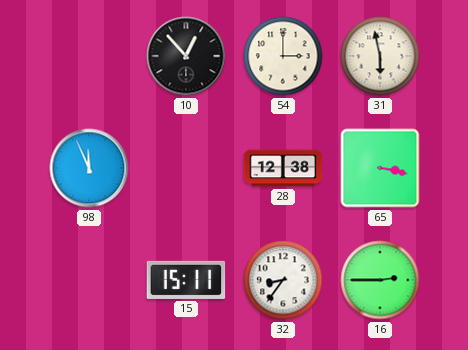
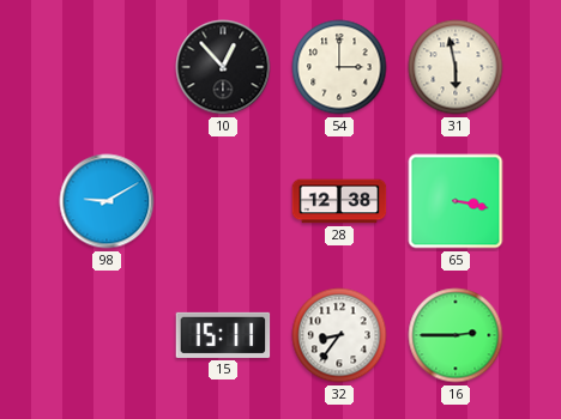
98: 11:56 -> 9:10 (107, 201)
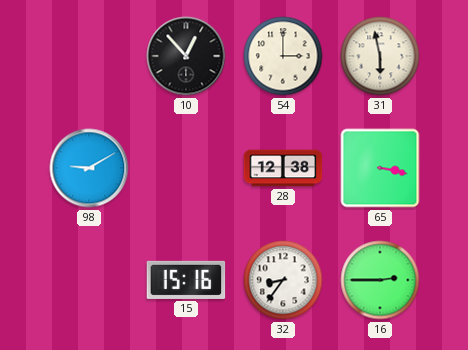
15: 15:11 -> 15:16 (186, 280)
